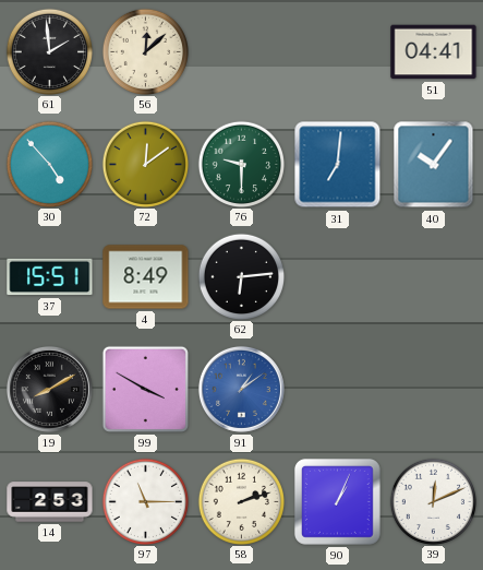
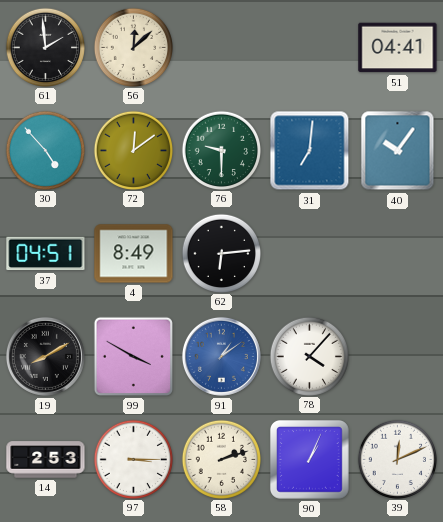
37: 15:51 -> 04:51 (46, 254)
78: none -> 4:07 (309, 356)
97: 11:15 -> 3:15 (133, 459)
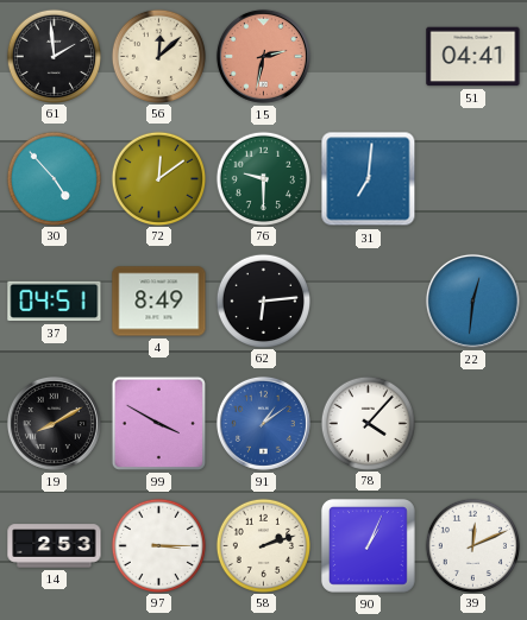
15: none -> 2:32 (263, 56)
40: 10:06 -> none (398, 151)
22: none -> 12:31 (472, 300)
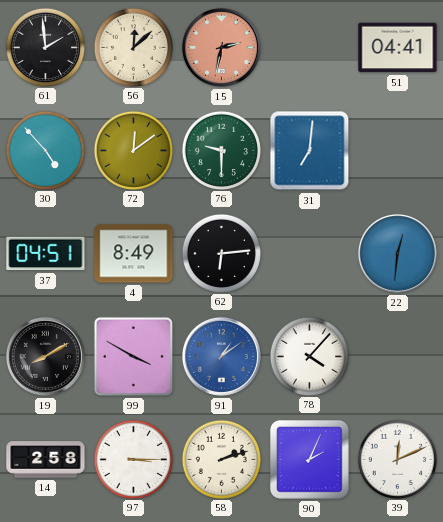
14: 2:53 -> 2:58 (46, 460)
90: 1:04 -> 2:04 (309, 459)
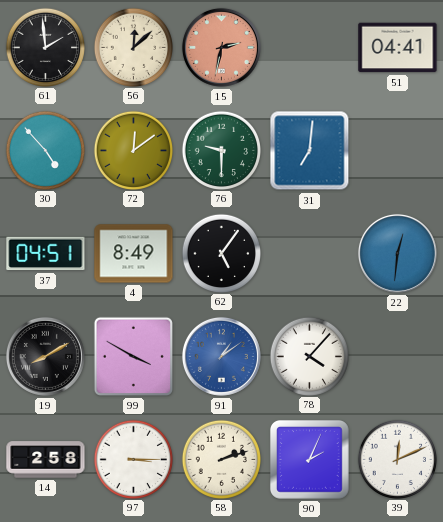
62: 6:14 -> 5:06 (221, 253)
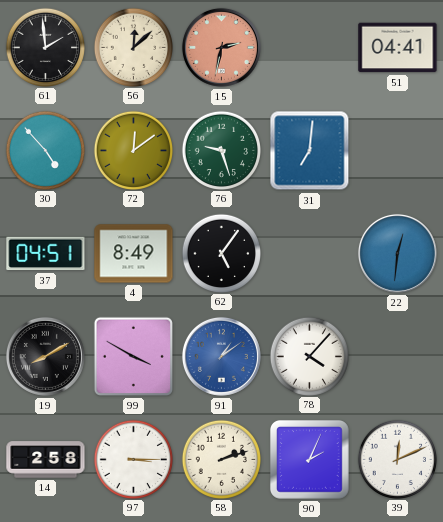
76: 9:30 -> 9:27 (221, 150)
